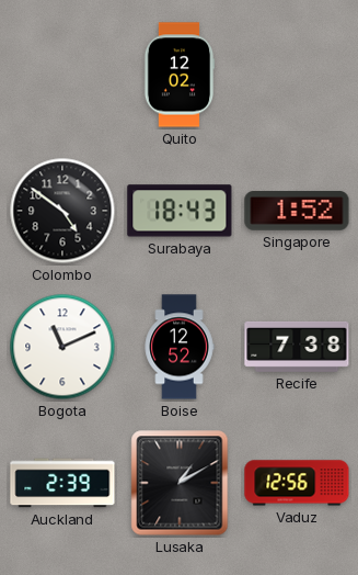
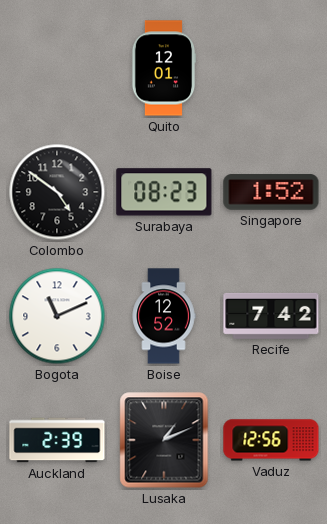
Quito: 12:02 -> 12:01 (164, 68)
Surabaya: 18:43 -> 08:23 (164, 192)
Recife: 7:38 -> 7:42 (271, 316)
Lusaka: 1:10 -> 1:11 (164, 440)
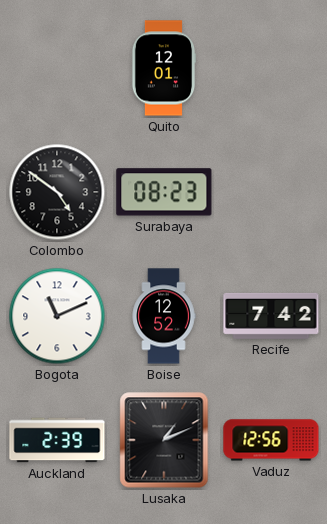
Singapore: 1:52 -> none (271, 192)
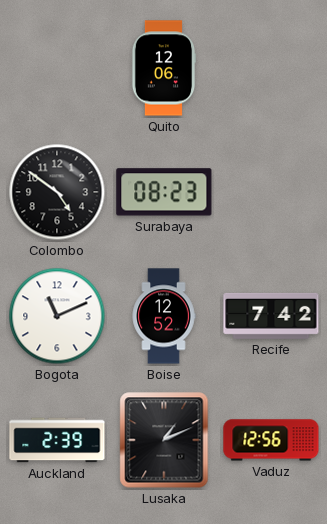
Quito: 12:01 -> 12:06 (164, 68)
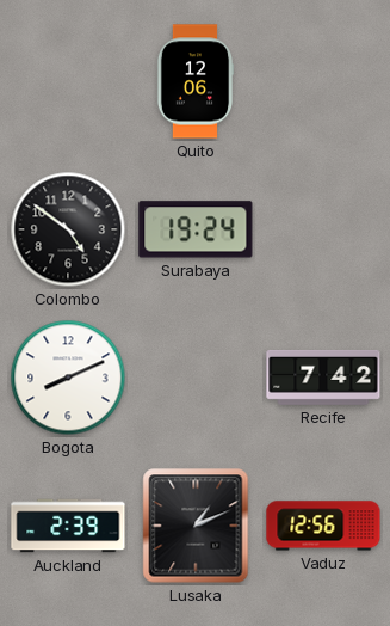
Surabaya: 08:23 -> 19:24 (196, 229)
Bogota: 11:11 -> 8:11 (68, 378)
Boise: 12:52 -> none (164, 316)
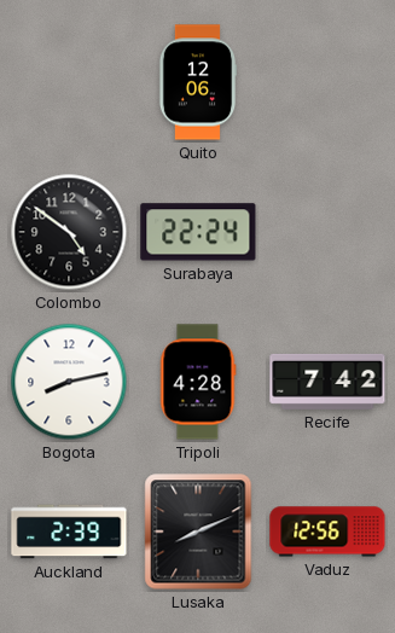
Surabaya: 19:24 -> 22:24 (198, 232)
Bogota: 8:11 -> 8:13 (69, 382)
Tripoli: none -> 4:28 (198, 382)
Lusaka: 1:11 -> 8:11 (198, 532)
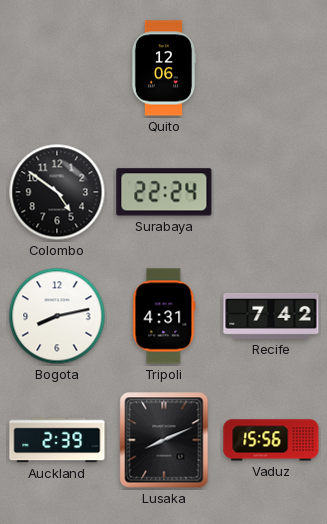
Tripoli: 4:28 -> 4:31 (164, 316)
Vaduz: 12:56 -> 15:56 (271, 440)
